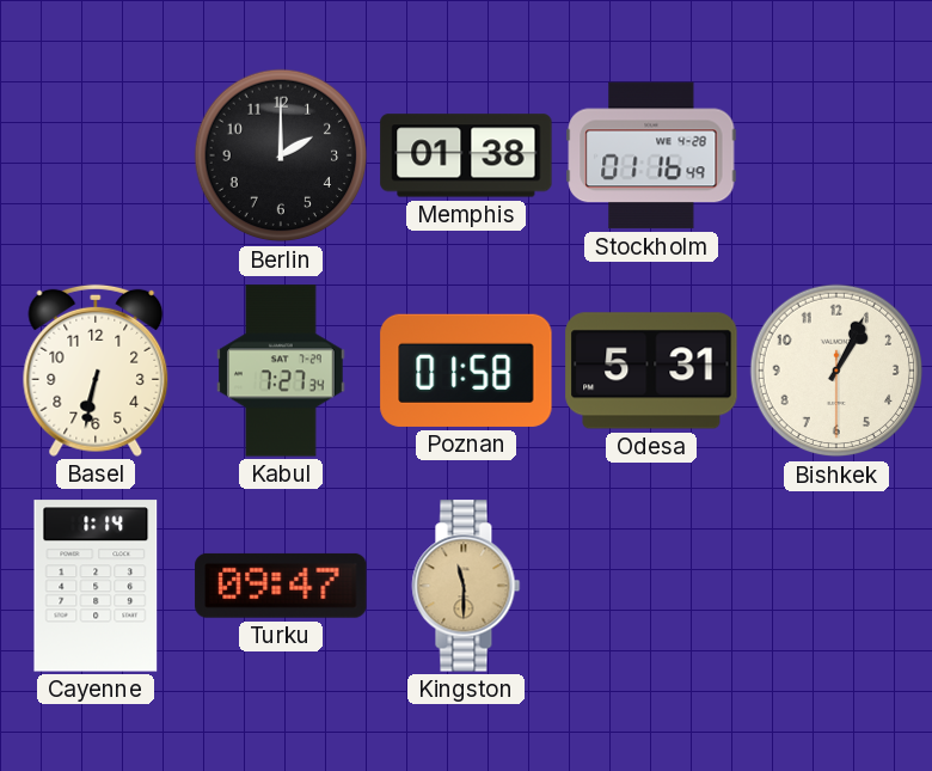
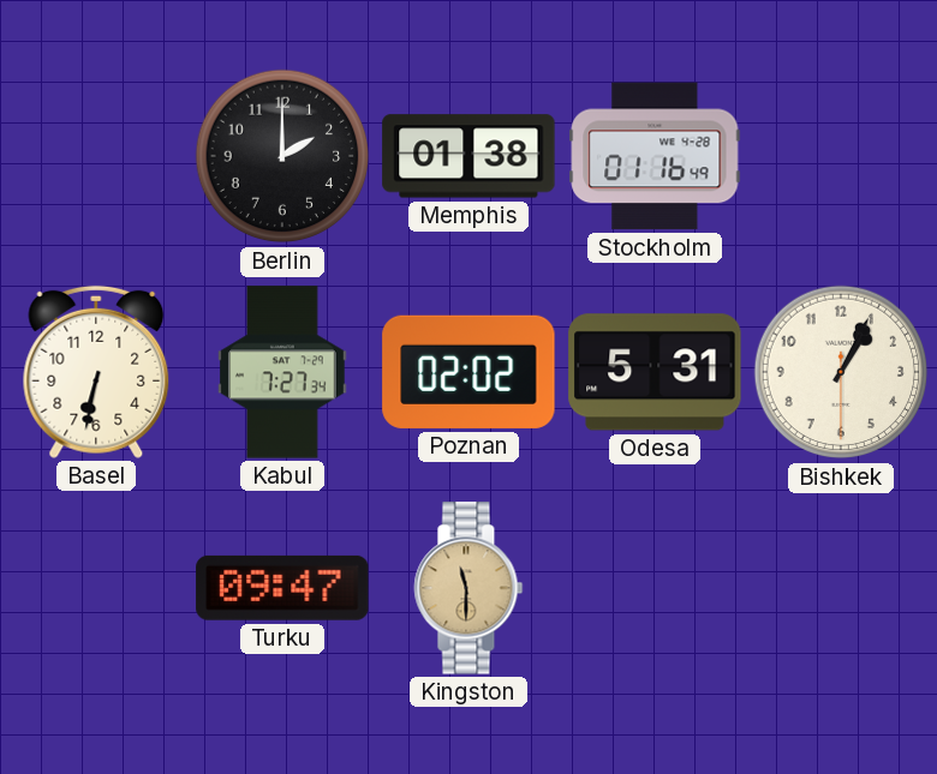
Poznan: 01:58 -> 02:02 (468, 372)
Cayenne: 1:14 -> none (96, 586)
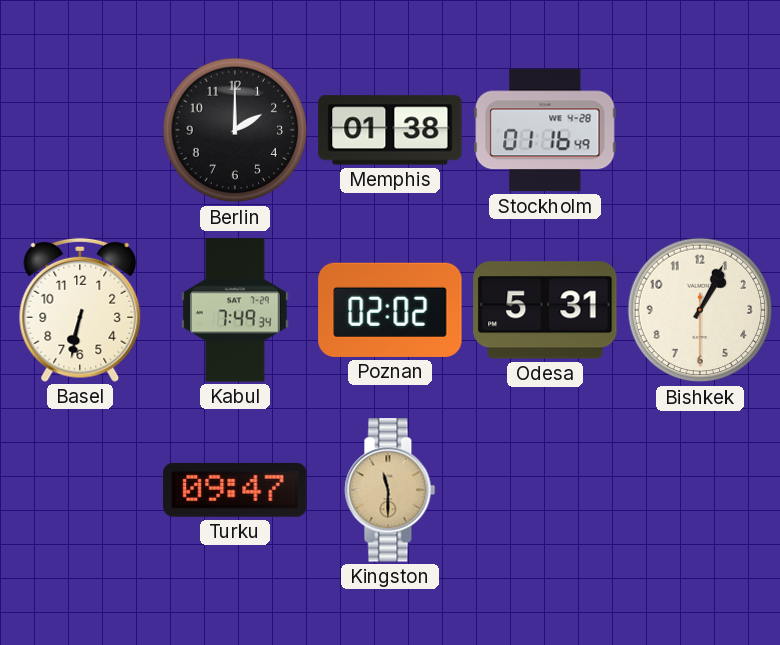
Kabul: 7:27 -> 7:49 (236, 310)
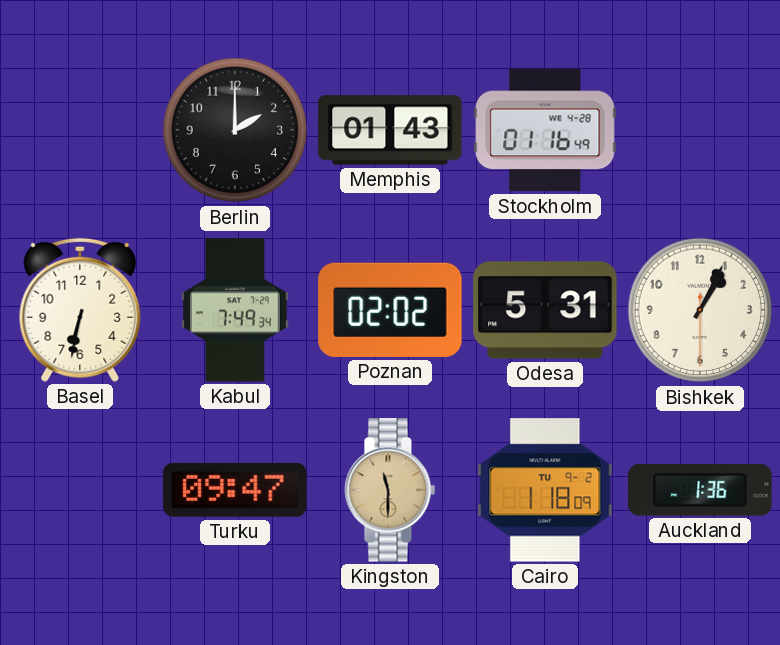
Memphis: 01:38 -> 01:43 (390, 130)
Cairo: none -> 1:18 (545, 490)
Auckland: none -> 1:36 (700, 490)
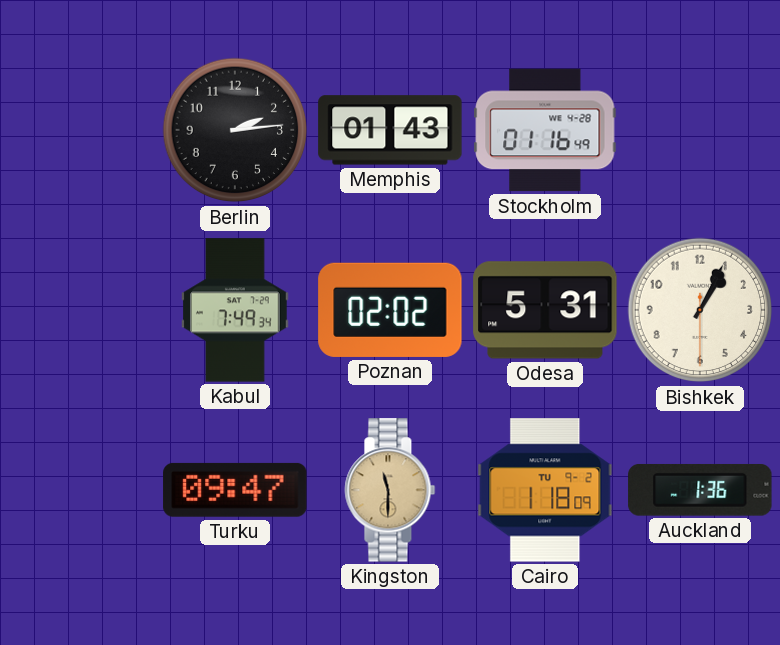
Berlin: 2:00 -> 2:14 (235, 130)
Basel: 6:32 -> none (80, 310)
